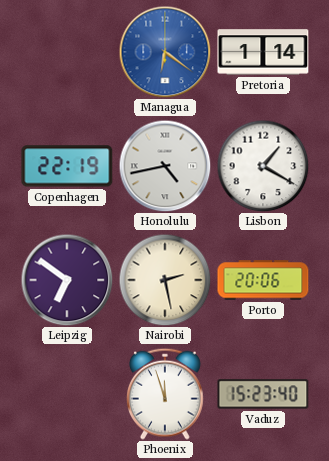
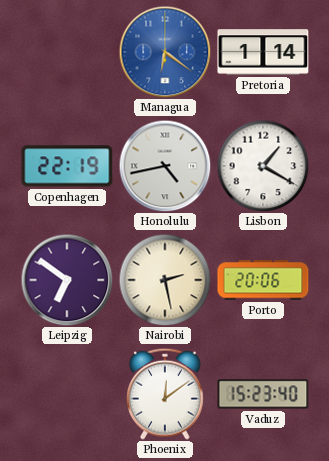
Phoenix: 11:57 -> 12:09 (166, 394)
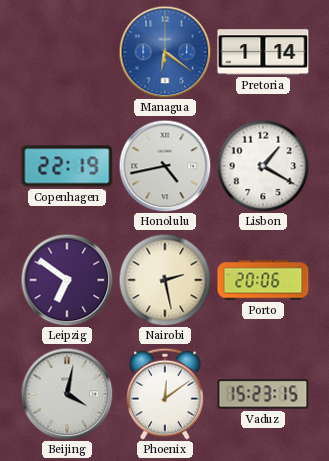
Beijing: none -> 4:02 (67, 394)
Vaduz: 15:23:40 -> 15:23:15 (263, 394)
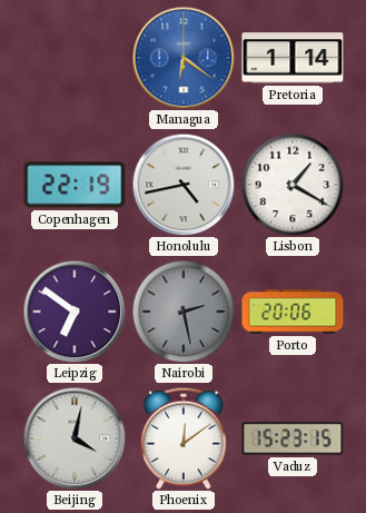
Nairobi dial: cream -> grey (184, 312)
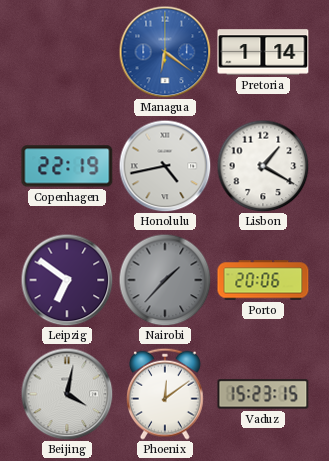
Nairobi: 2:28 -> 1:37 (165, 280)
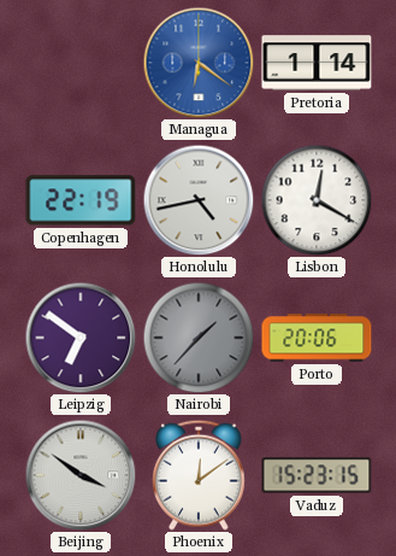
Lisbon: 1:20 -> 12:20 (317, 200)
Beijing: 4:02 -> 3:51 (81, 475)
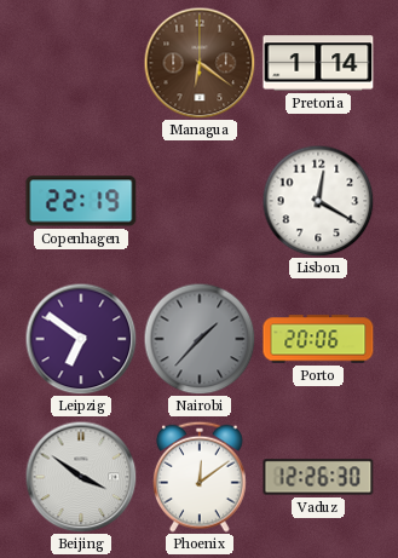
Managua dial: blue -> brown (200, 63)
Honolulu: 4:43 -> none (199, 200)
Vaduz: 15:23 -> 12:26 (318, 477)
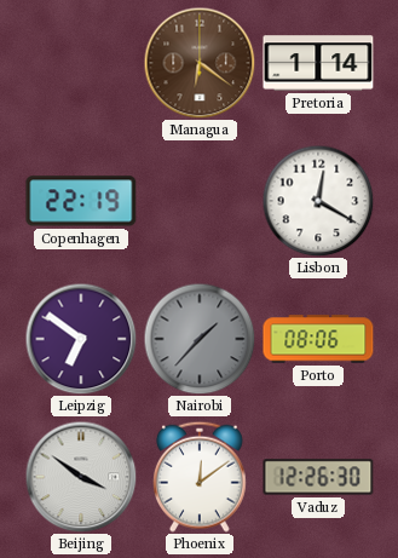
Porto: 20:06 -> 08:06 (318, 339)
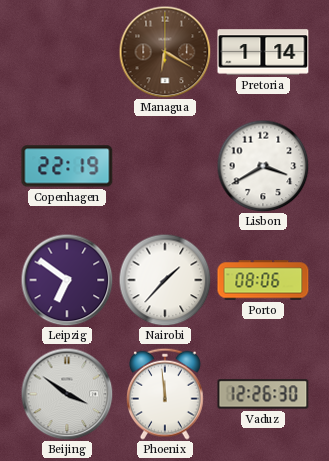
Managua: 6:21 -> 6:20 (165, 52)
Lisbon: 12:20 -> 3:40 (263, 166)
Nairobi dial: grey -> white (165, 280)
Phoenix: 12:09 -> 11:59 (166, 394)
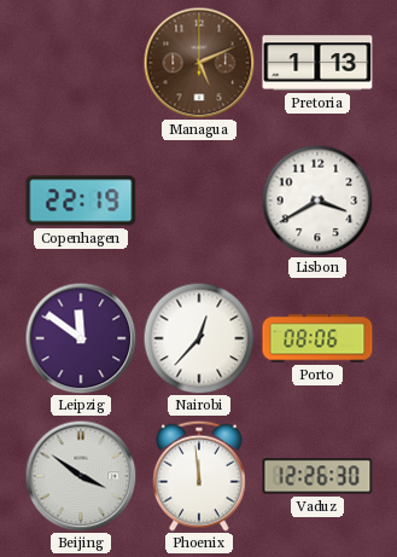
Managua: 6:20 -> 5:11 (199, 63)
Pretoria: 1:14 -> 1:13 (317, 63)
Leipzig: 6:51 -> 11:51 (81, 338)
Nairobi: 1:37 -> 12:37 (199, 338)
